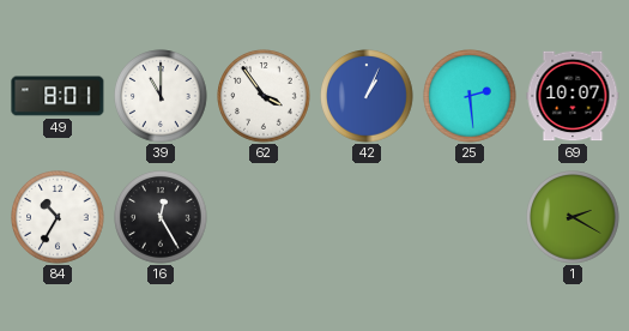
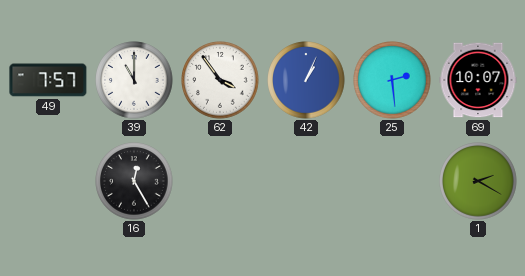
49: 8:01 -> 7:57 (48, 80)
84: 10:35 -> none (58, 217)
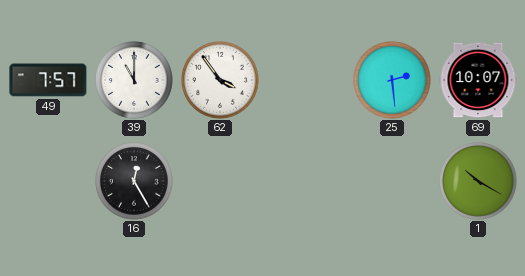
42: 1:04 -> none (306, 80)
1: 2:20 -> 10:20 (478, 181)
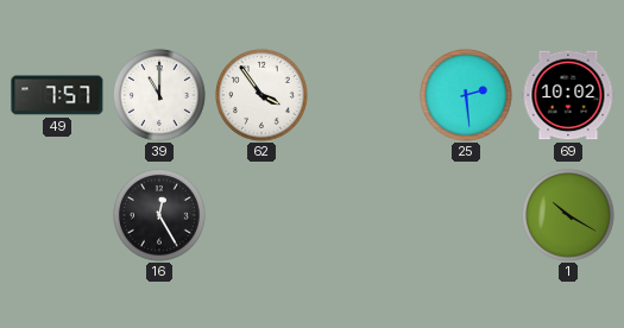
69: 10:07 -> 10:02 (568, 95)
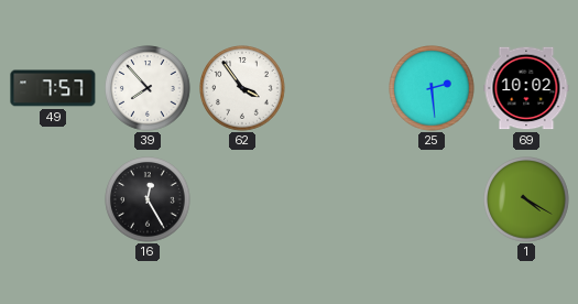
39: 11:00 -> 7:53 (148, 88)
1: 10:20 -> 4:20 (526, 199)
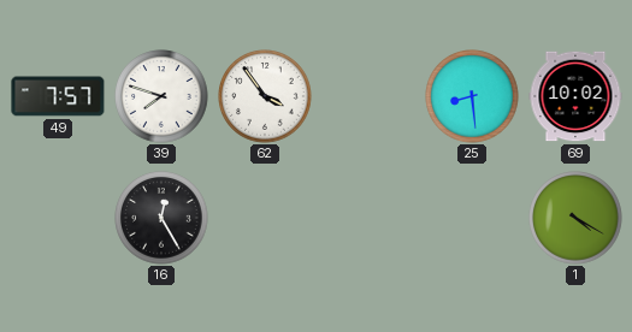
39: 7:53 -> 7:48 (161, 96)
25: 2:29 -> 8:29 (472, 96)
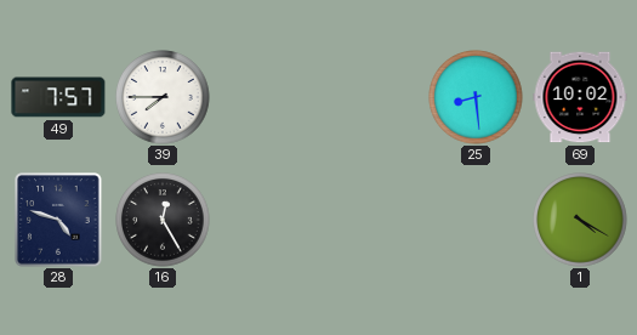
39: 7:48 -> 7:45 (163, 97)
62: 3:54 -> none (265, 96)
28: none -> 4:48 (58, 220)
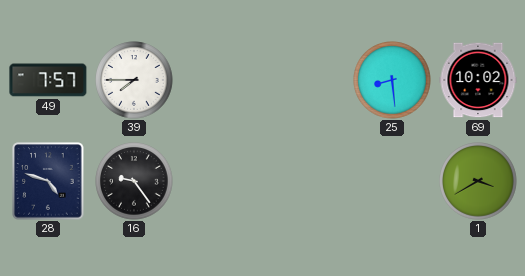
16: 12:25 -> 9:24 (134, 181)
1: 4:20 -> 3:40 (478, 181)
